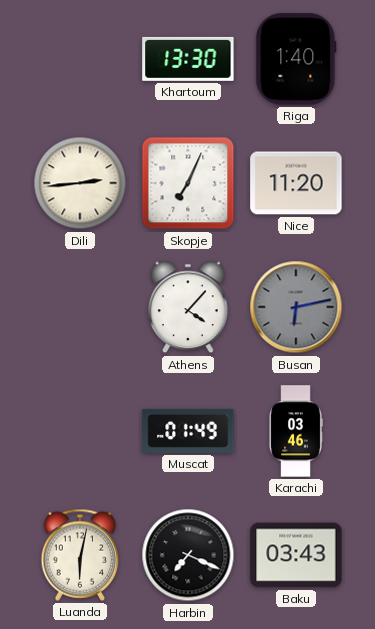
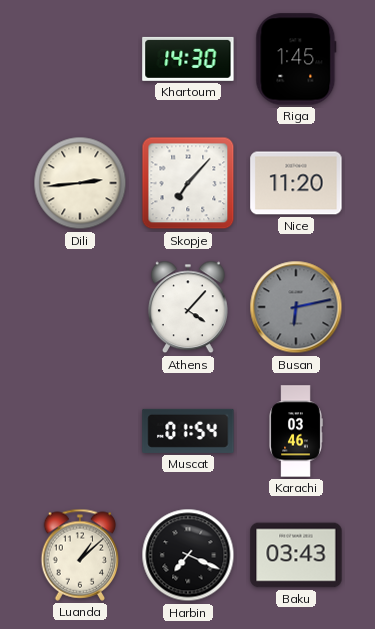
Khartoum: 13:30 -> 14:30 (188, 59)
Riga: 1:40 -> 1:45 (296, 59)
Skopje: 7:04 -> 7:07 (188, 183)
Muscat: 01:49 -> 01:54 (188, 431)
Luanda: 6:02 -> 1:08 (80, 555)
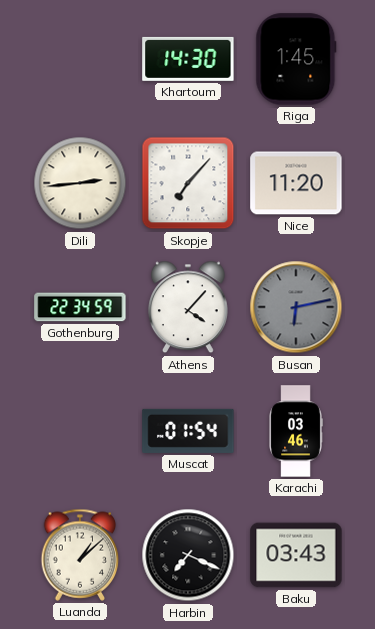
Gothenburg: none -> 22:34 (80, 307)
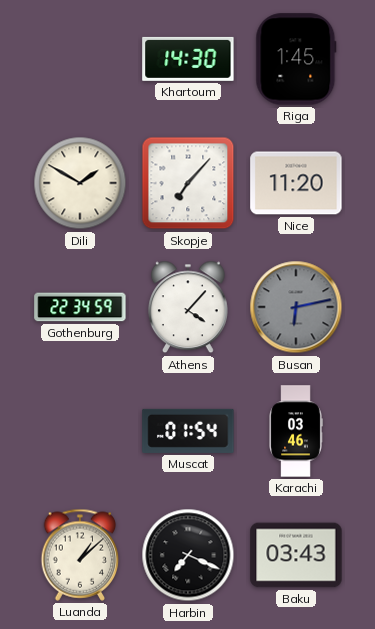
Dili: 2:44 -> 1:50 (80, 183)
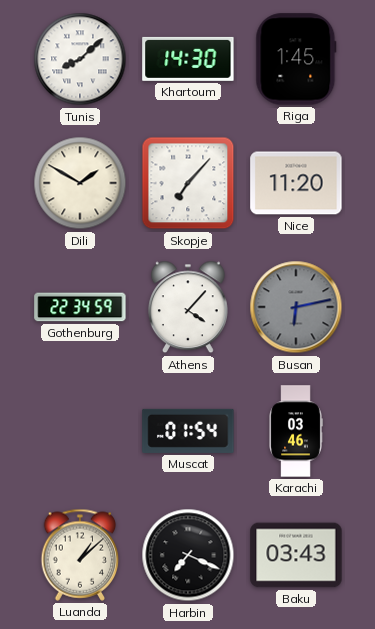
Tunis: none -> 8:08 (80, 59)
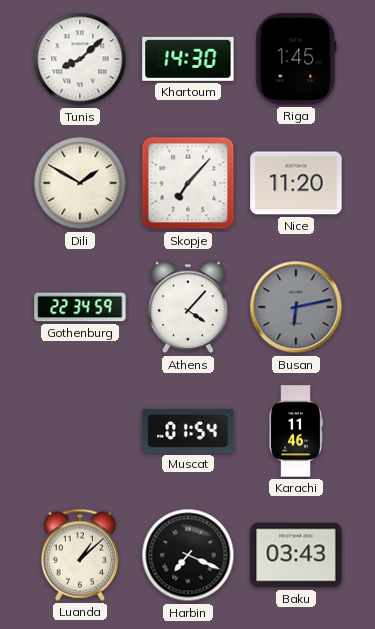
Karachi: 03:46 -> 11:46 (296, 431)
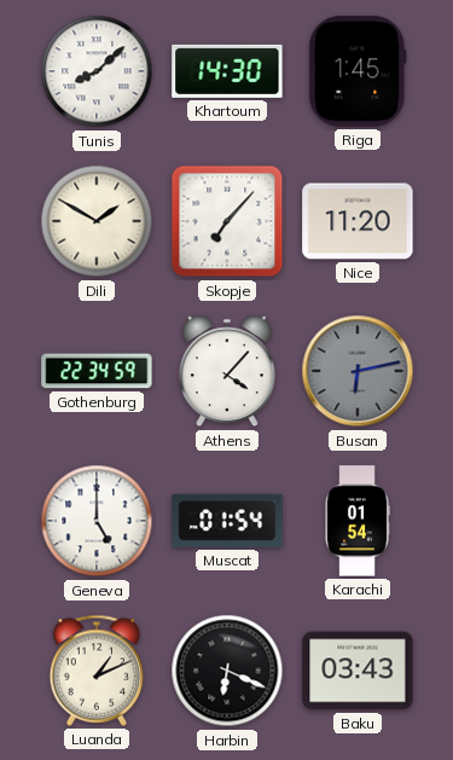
Geneva: none -> 5:00 (97, 521)
Karachi: 11:46 -> 01:54 (358, 521)
Luanda: 1:08 -> 1:11 (97, 671)
Harbin: 7:19 -> 6:19 (227, 671)
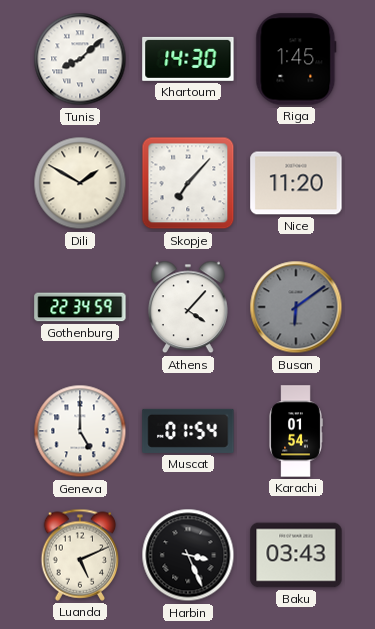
Busan: 6:13 -> 6:09 (296, 307)
Luanda: 1:11 -> 5:11 (80, 555)
Harbin: 6:19 -> 3:26 (188, 555)
